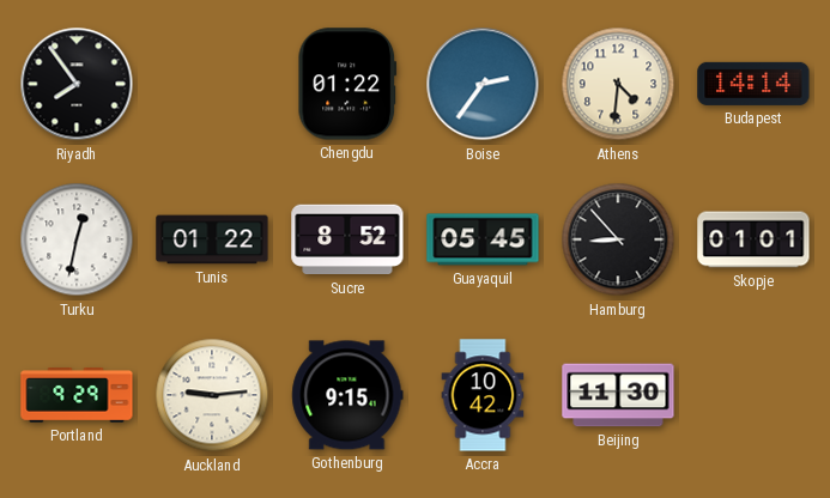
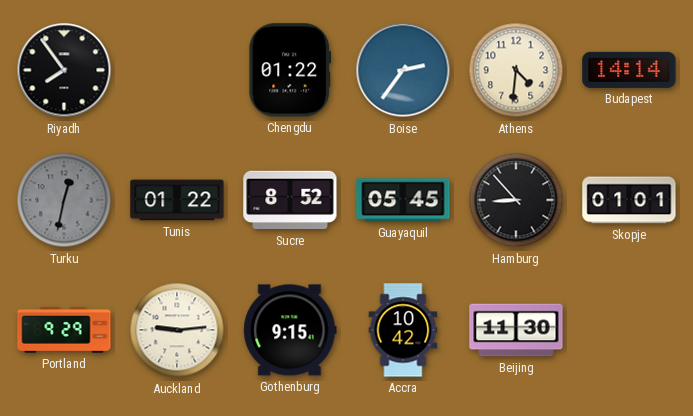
Turku dial: white -> grey (64, 200)
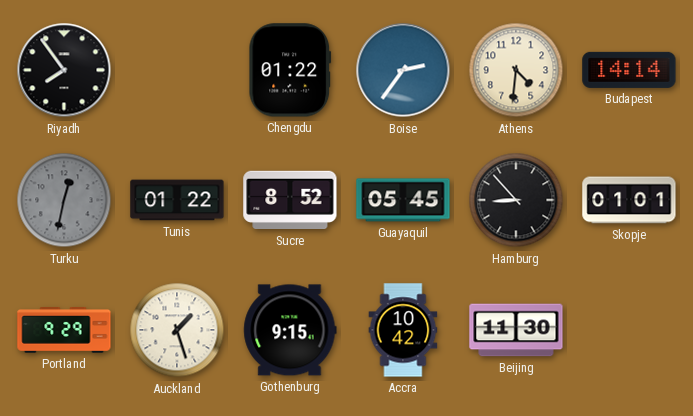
Auckland: 9:14 -> 1:27 (177, 330)
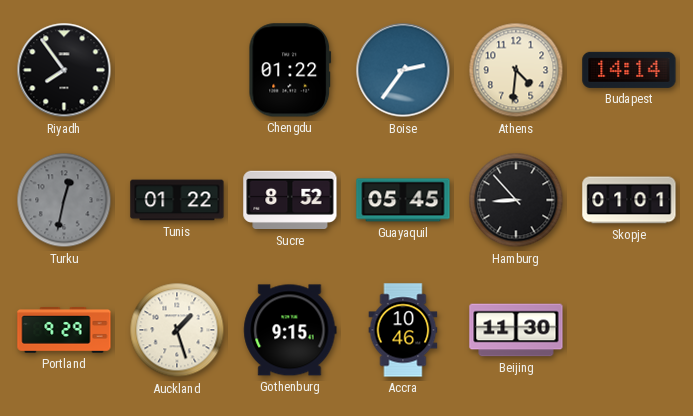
Accra: 10:42 -> 10:46 (403, 330)
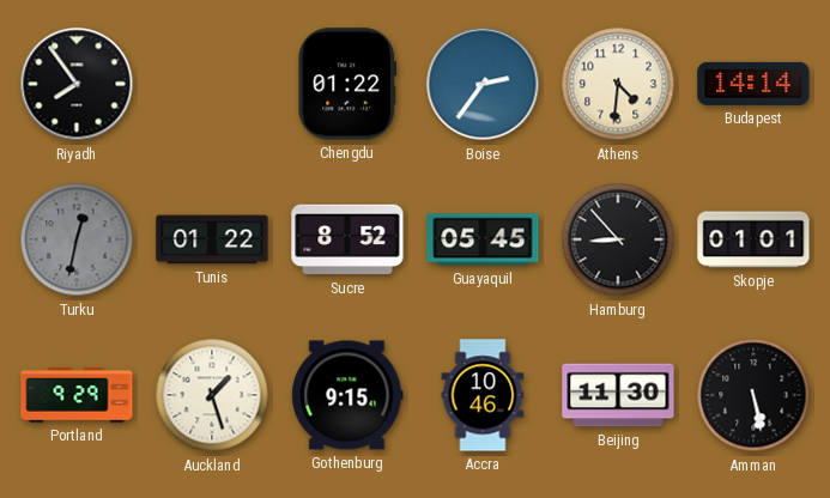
Amman: none -> 5:28 (753, 395)
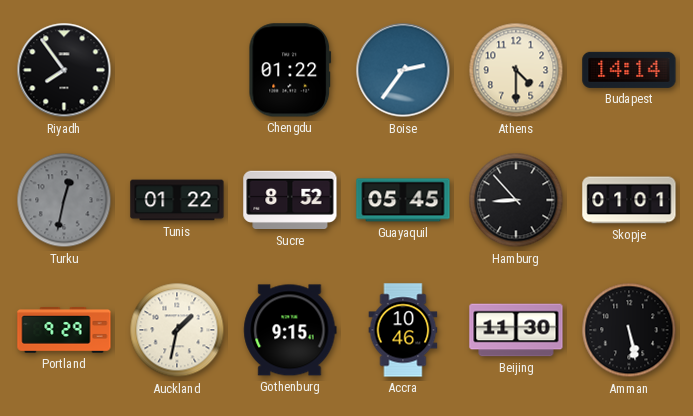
Athens: 4:31 -> 4:30 (516, 70)
Auckland: 1:27 -> 1:32 (177, 330)
